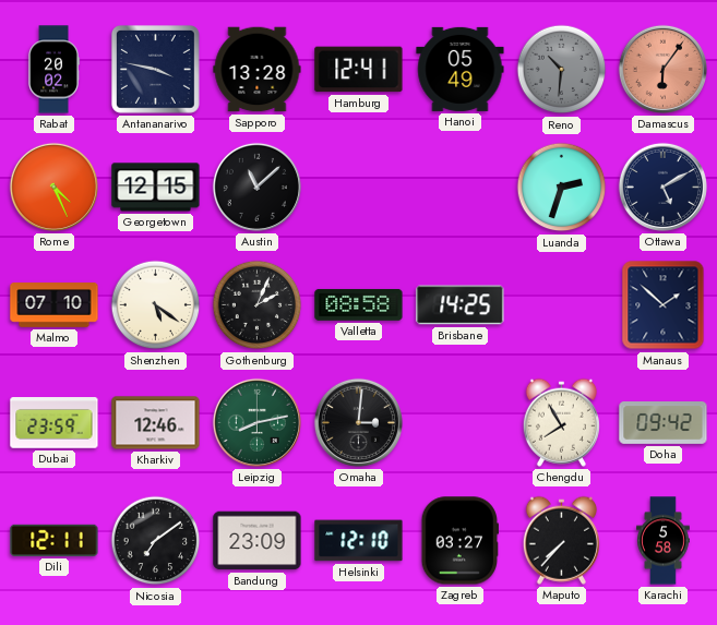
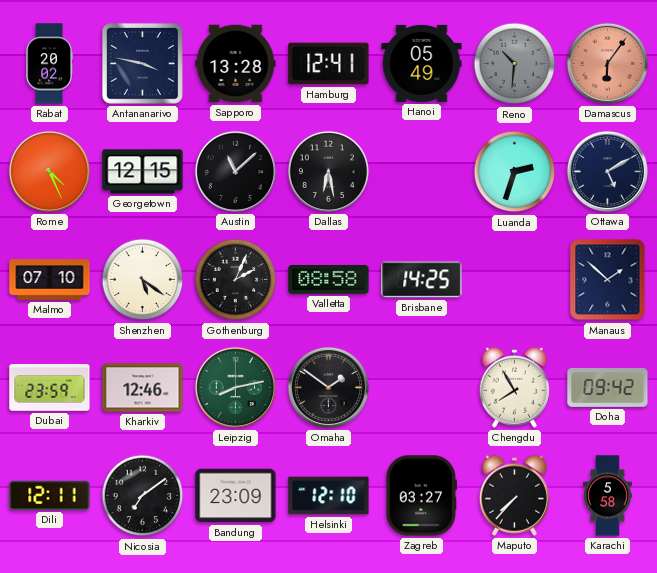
Dallas: none -> 6:28 (328, 171)
Omaha: 3:01 -> 1:51 (328, 387)
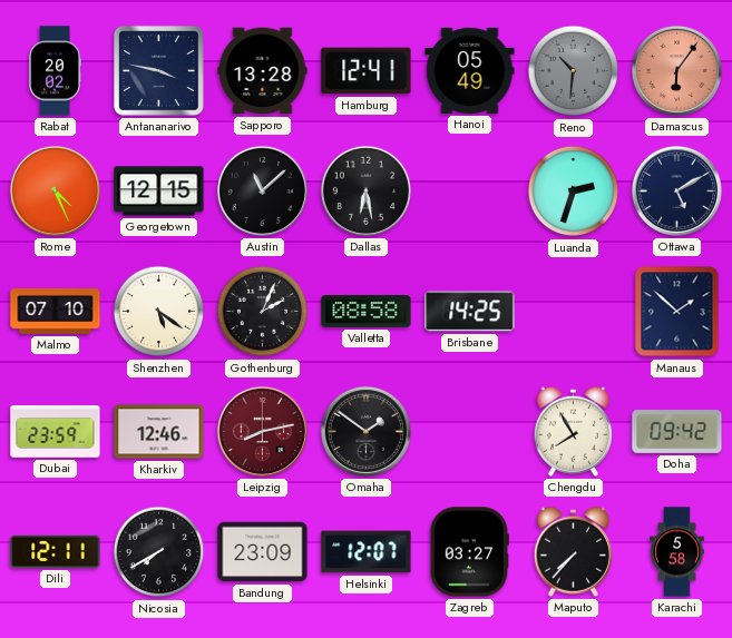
Leipzig dial: green -> burgundy (262, 431)
Nicosia: 7:09 -> 7:40 (159, 552)
Helsinki: 12:10 -> 12:07 (367, 552)
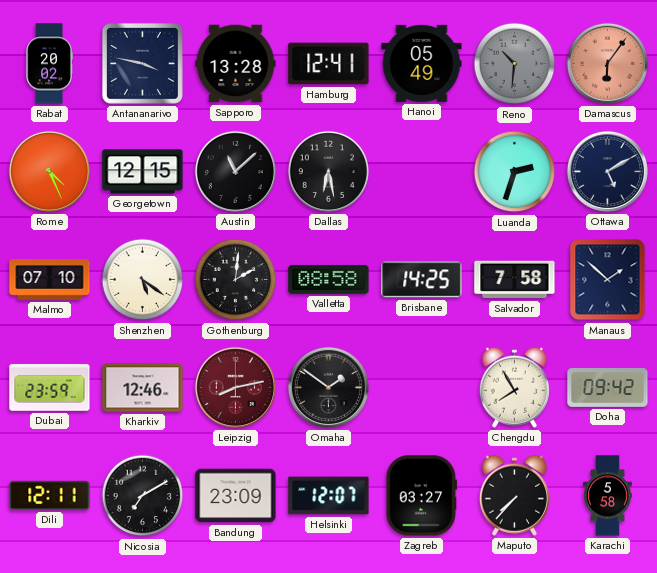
Gothenburg: 2:04 -> 2:01 (236, 280)
Salvador: none -> 7:58 (515, 280)
Nicosia: 7:40 -> 7:10 (143, 496)
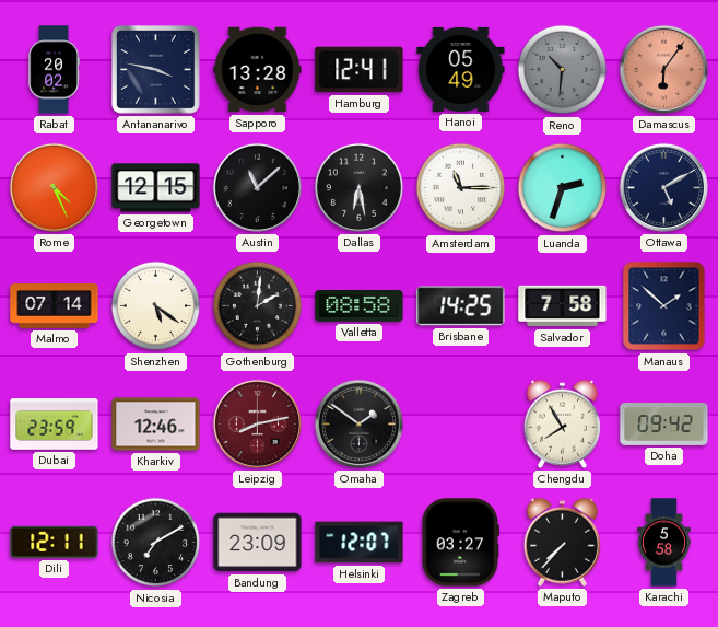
Amsterdam: none -> 11:15 (461, 188)
Malmo: 07:10 -> 07:14 (55, 306)
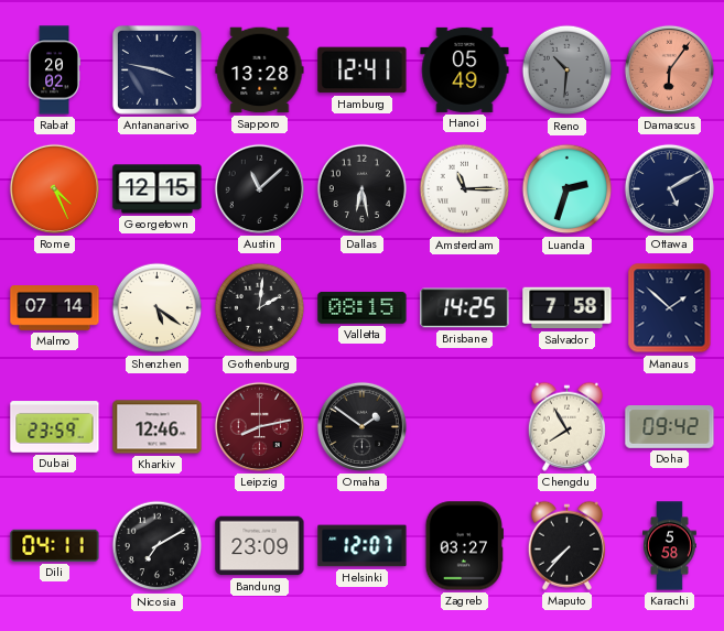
Valletta: 08:58 -> 08:15 (363, 308)
Dili: 12:11 -> 04:11 (55, 545)
